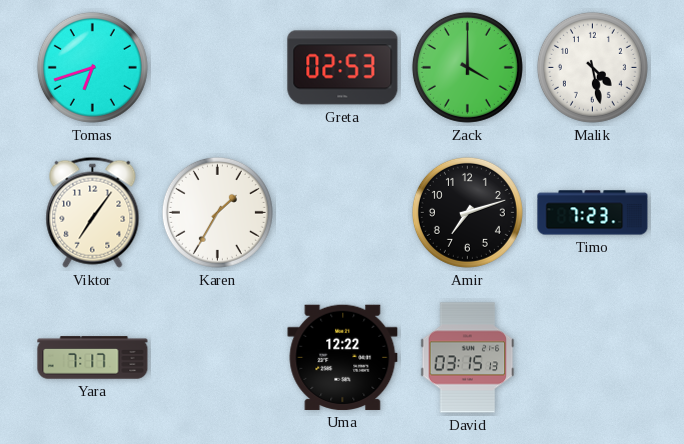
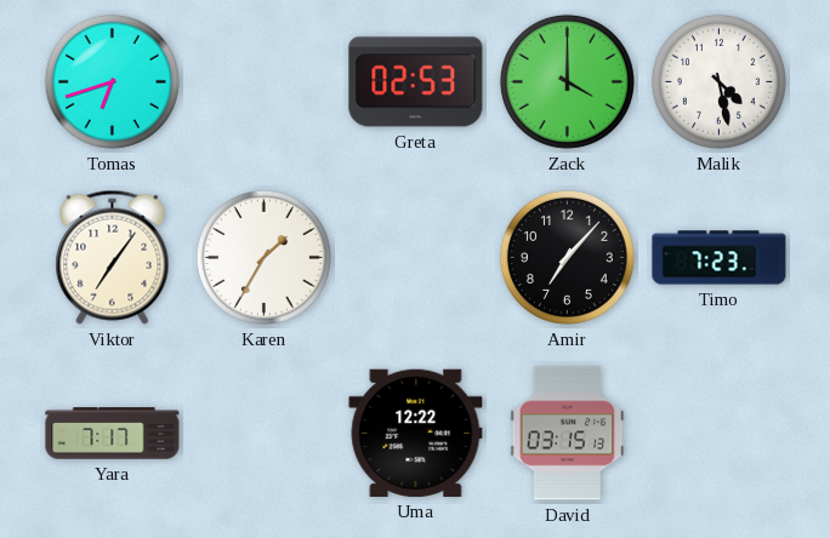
Amir: 7:12 -> 7:07 (567, 257)
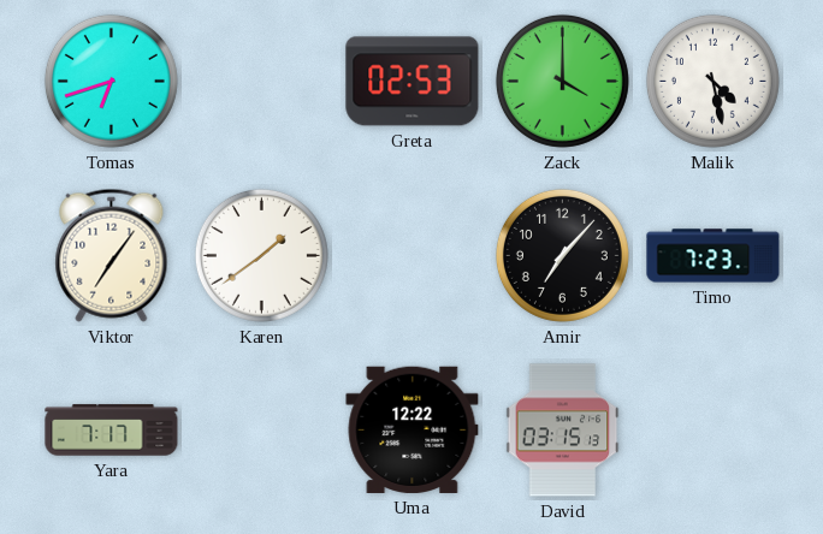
Karen: 1:35 -> 1:39 (261, 255)
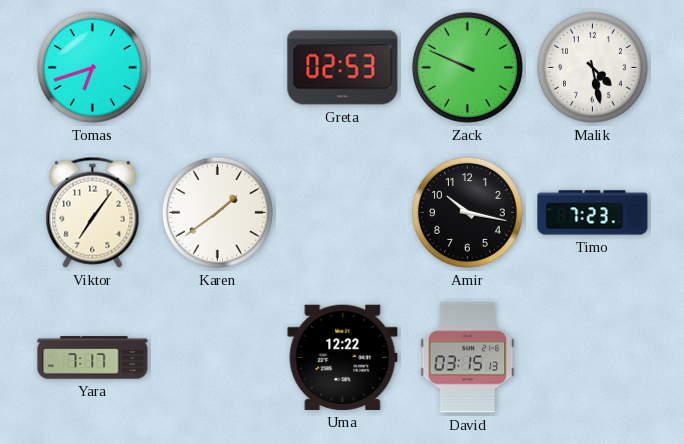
Zack: 4:00 -> 9:49 (467, 67)
Amir: 7:07 -> 10:17 (467, 212)
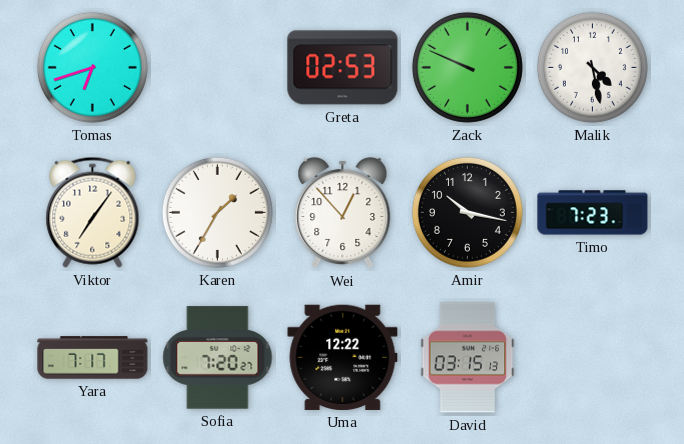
Karen: 1:39 -> 1:35 (217, 212)
Wei: none -> 12:53 (343, 213)
Sofia: none -> 7:20 (218, 358)
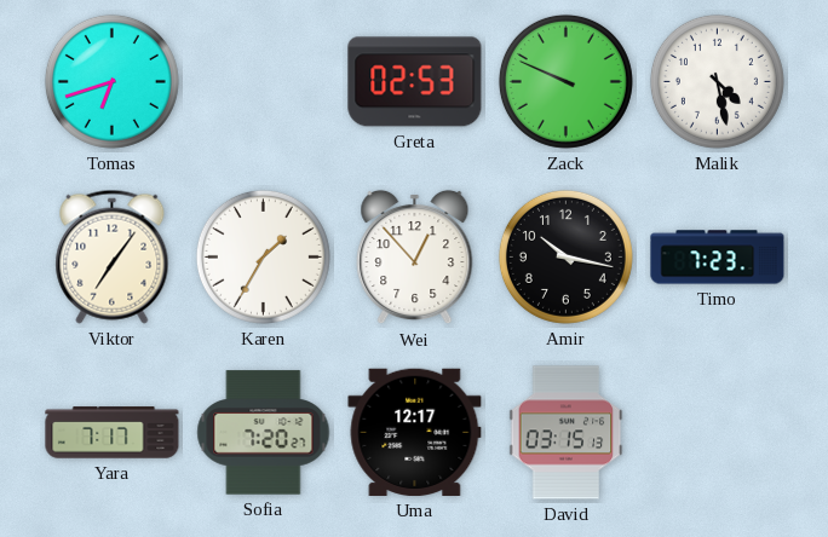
Uma: 12:22 -> 12:17 (415, 432)
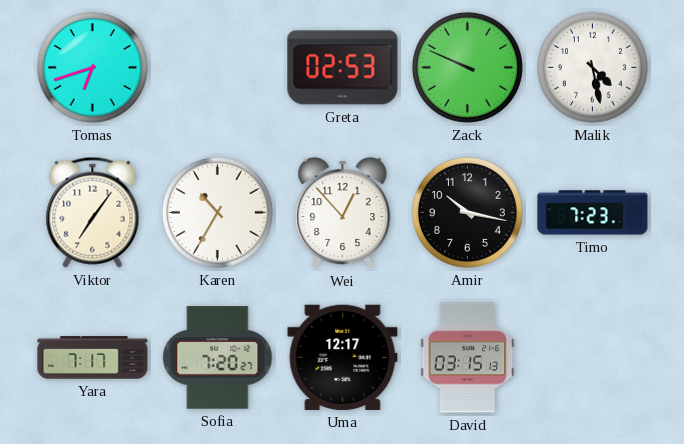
Karen: 1:35 -> 10:35 (217, 212)
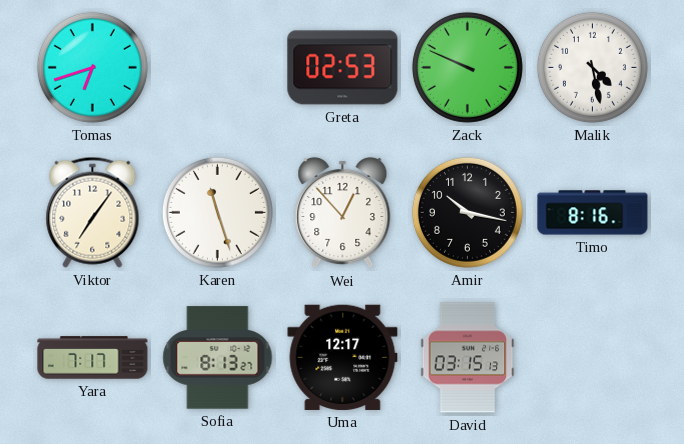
Karen: 10:35 -> 11:27 (217, 212)
Timo: 7:23 -> 8:16 (593, 213)
Sofia: 7:20 -> 8:13 (218, 358)
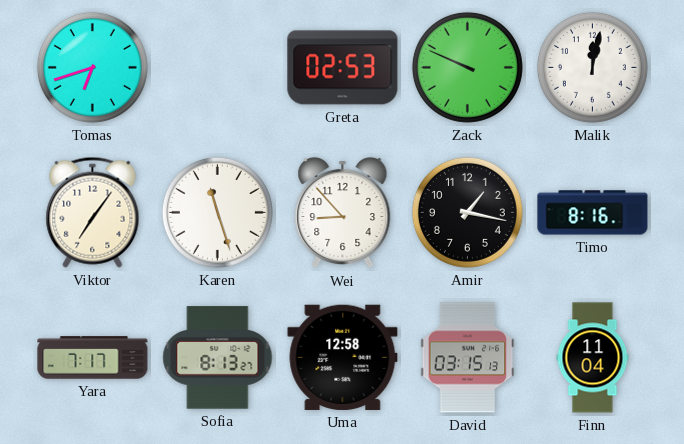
Malik: 4:28 -> 12:02 (592, 67)
Wei: 12:53 -> 8:53 (343, 213)
Amir: 10:17 -> 1:17 (467, 212)
Uma: 12:17 -> 12:58 (343, 357)
Finn: none -> 11:04 (593, 358)
